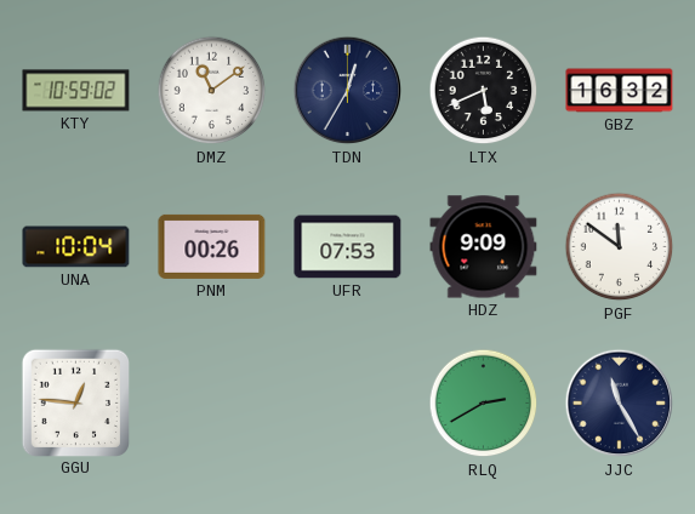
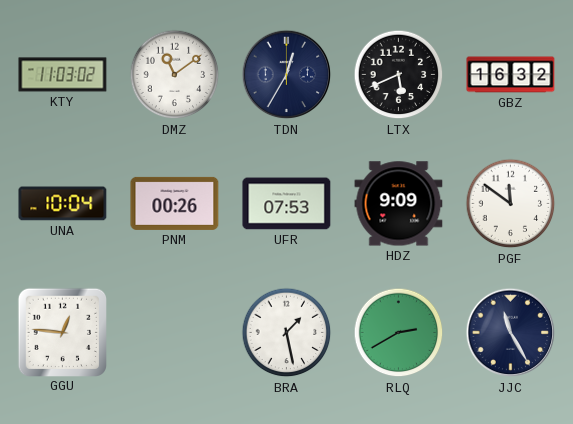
KTY: 10:59 -> 11:03 (63, 75)
BRA: none -> 1:28 (287, 333)
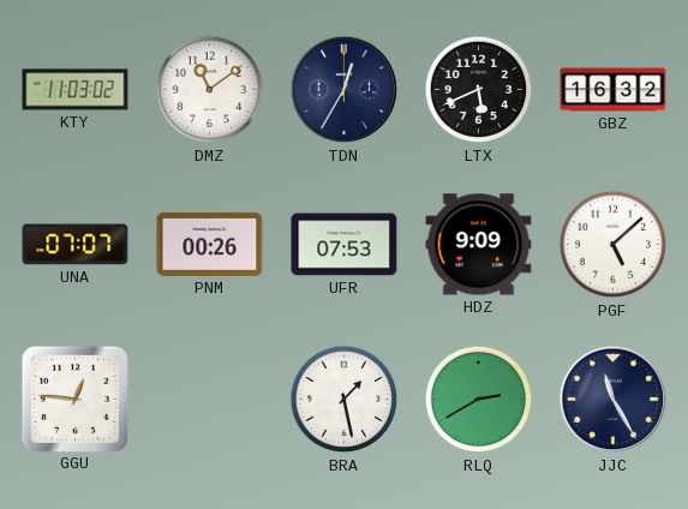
UNA: 10:04 -> 07:07 (76, 245)
PGF: 11:51 -> 5:08 (614, 245)
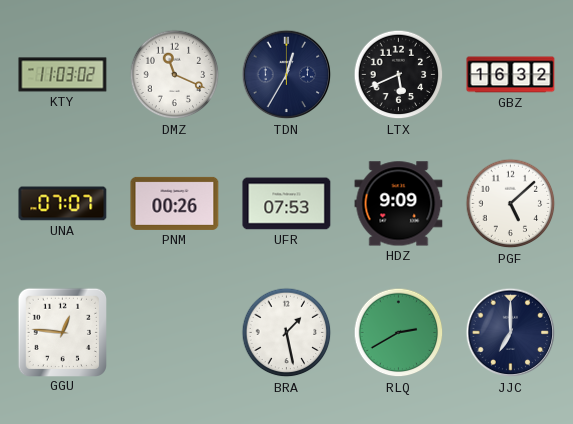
DMZ: 11:09 -> 11:19 (175, 75)
JJC: 11:25 -> 7:00 (511, 333)
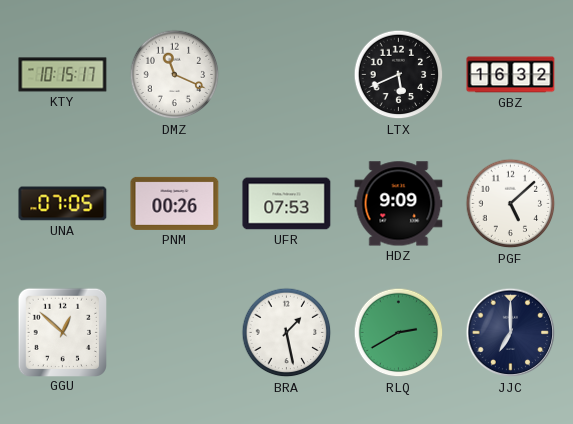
KTY: 11:03 -> 10:15 (63, 75)
TDN: 12:35 -> none (287, 75)
UNA: 07:07 -> 07:05 (63, 204)
GGU: 12:46 -> 12:52 (62, 332)
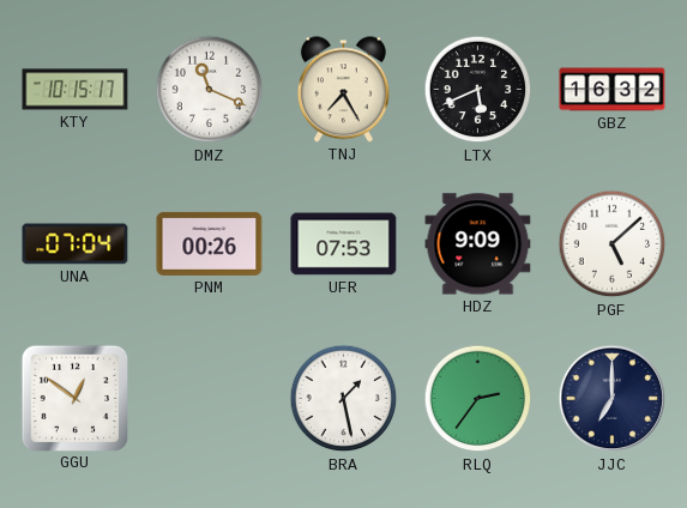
TNJ: none -> 7:25 (343, 90)
UNA: 07:05 -> 07:04 (76, 244)
GGU: 12:52 -> 12:51 (74, 398)
RLQ: 2:40 -> 2:36 (478, 399)
